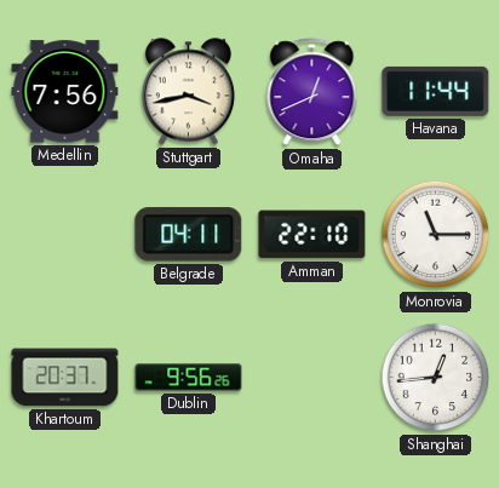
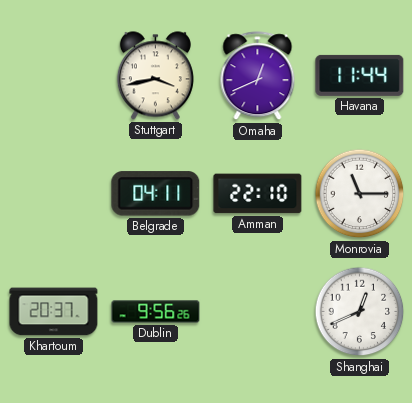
Medellin: 7:56 -> none (65, 92)
Shanghai: 12:44 -> 12:41 (360, 312)
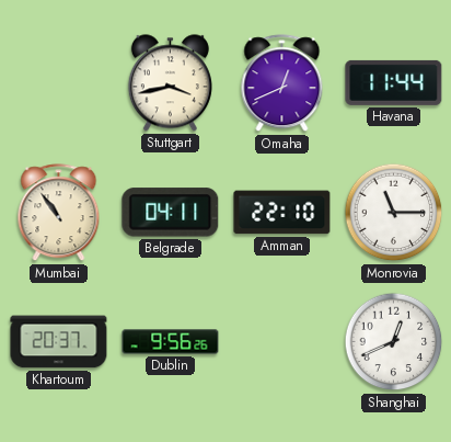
Mumbai: none -> 10:54 (59, 213)
